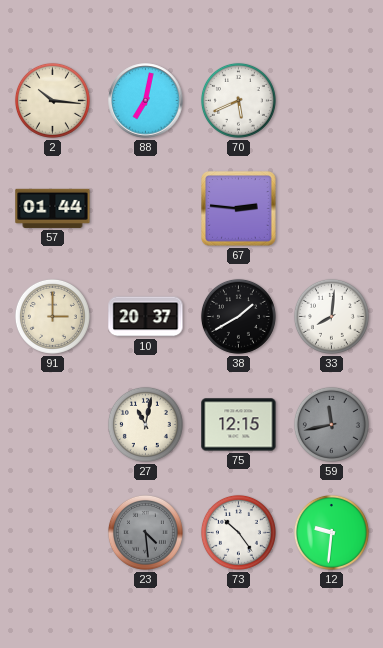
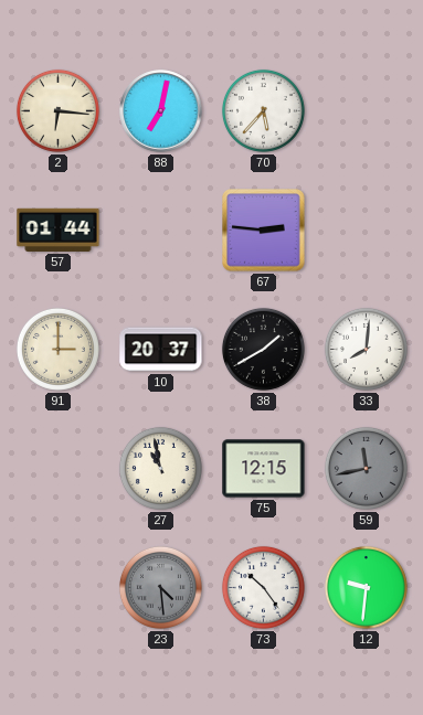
2: 10:16 -> 6:16 (57, 110)
70: 5:41 -> 5:37 (263, 110)
27: 11:02 -> 10:58 (160, 468)
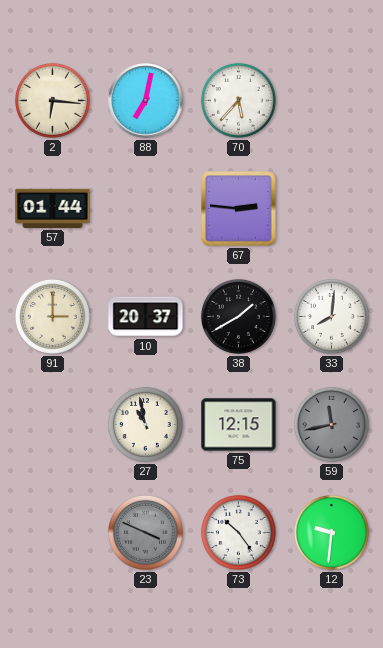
23: 4:29 -> 3:49 (145, 532)
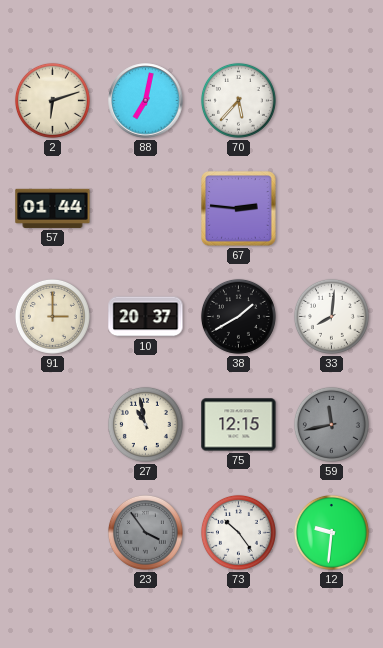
2: 6:16 -> 6:12 (52, 100)
23: 3:49 -> 3:54 (145, 532)
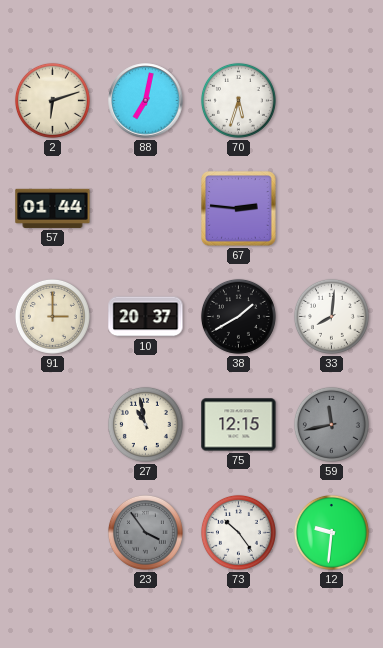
70: 5:37 -> 5:33 (238, 100)
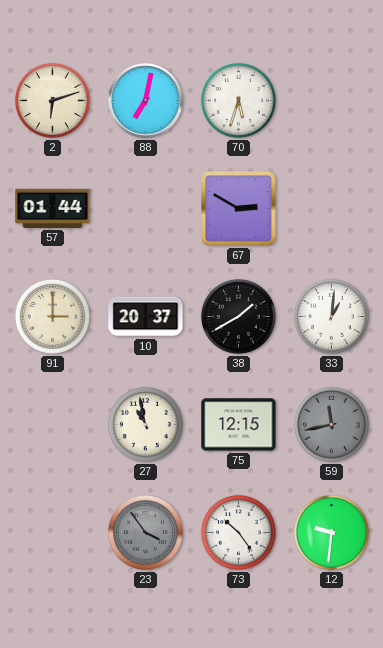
67: 2:46 -> 2:50 (239, 209)
33: 8:01 -> 1:01 (331, 316)
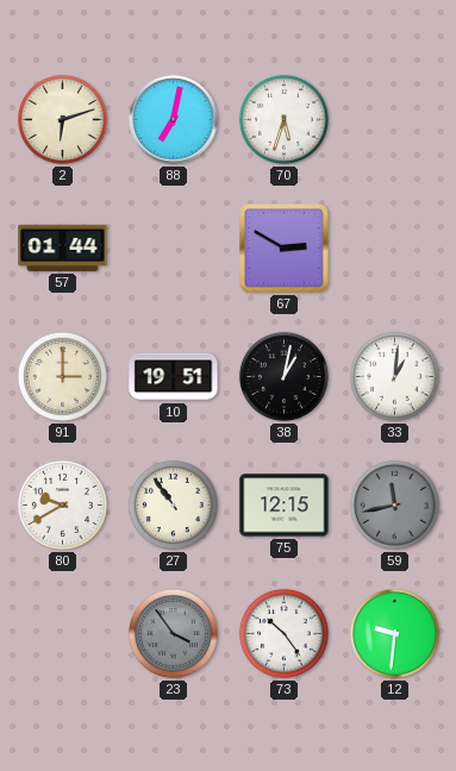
10: 20:37 -> 19:51 (174, 377)
38: 1:40 -> 1:02 (283, 376)
80: none -> 9:40 (62, 504)
27: 10:58 -> 10:54 (173, 504)
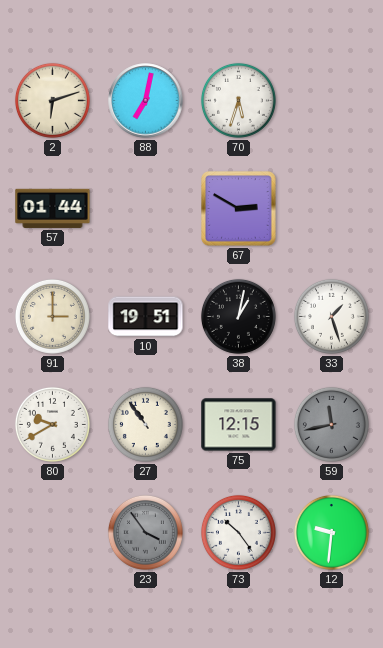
33: 1:01 -> 1:27 (331, 316)
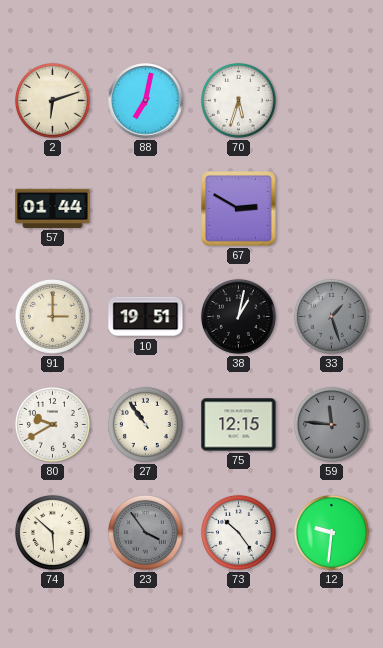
33 dial: white -> grey (331, 316)
59: 11:43 -> 11:46 (331, 424)
74: none -> 5:52 (52, 532)
